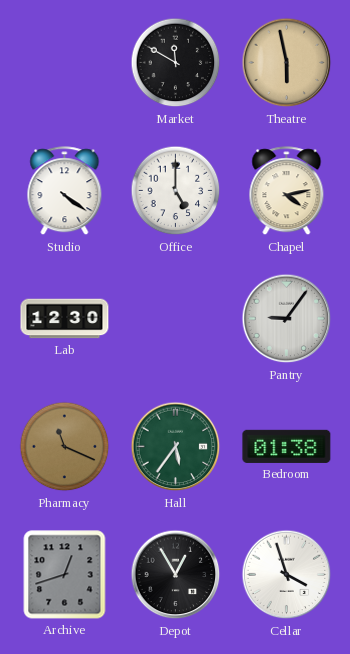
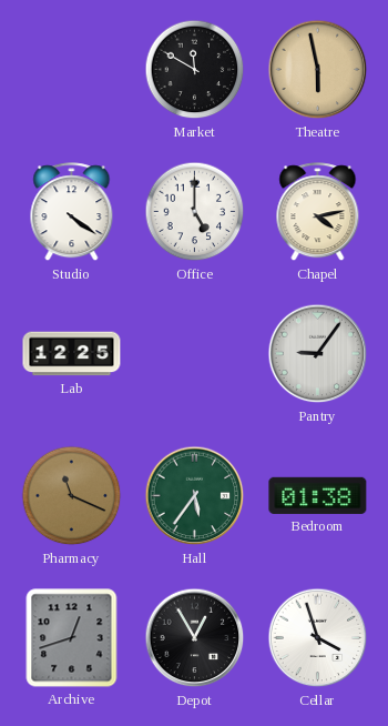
Lab: 12:30 -> 12:25 (72, 354)
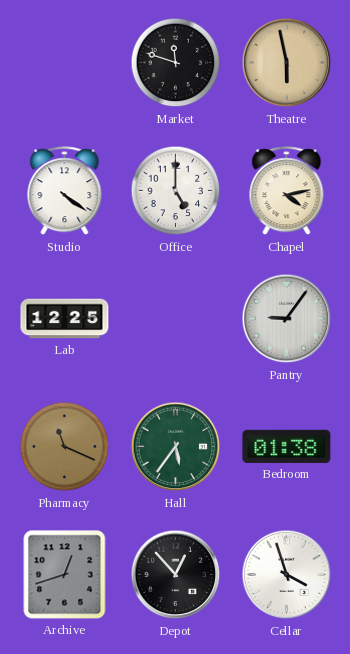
Market: 11:50 -> 11:48 (176, 63)
Depot: 12:55 -> 12:53 (176, 575)
